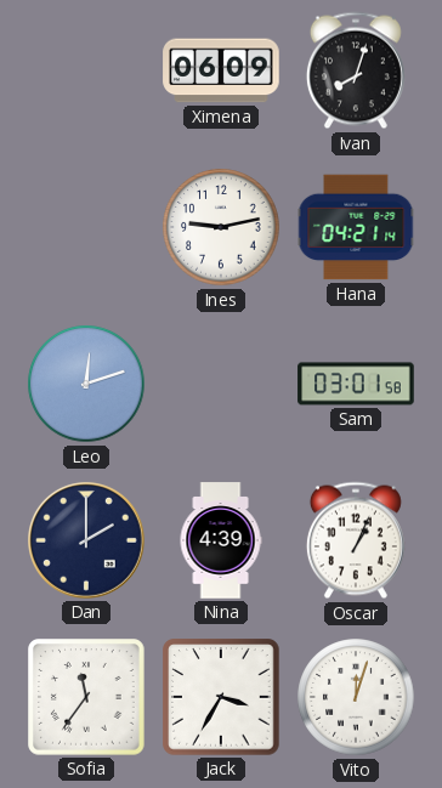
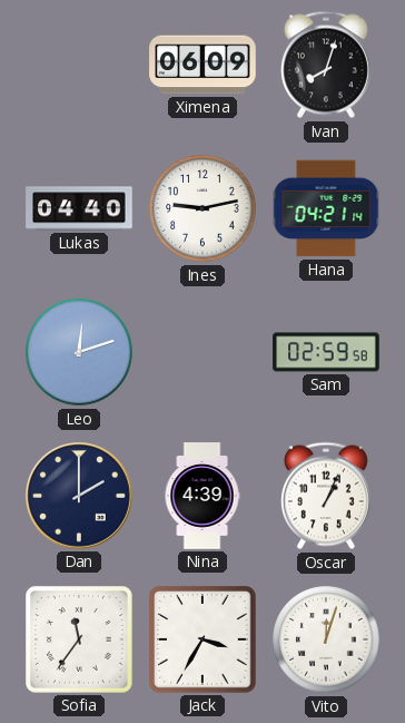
Lukas: none -> 04:40 (79, 208)
Sam: 03:01 -> 02:59 (326, 352)
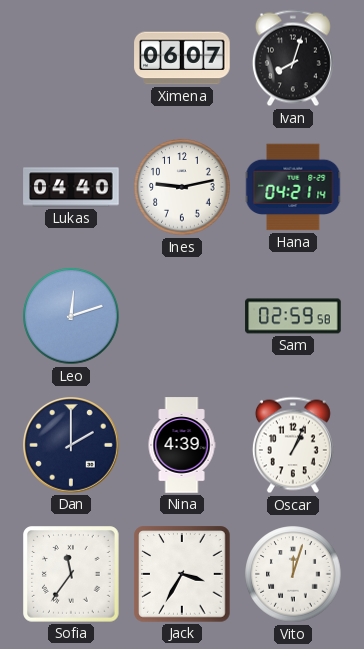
Ximena: 06:09 -> 06:07 (182, 58)
